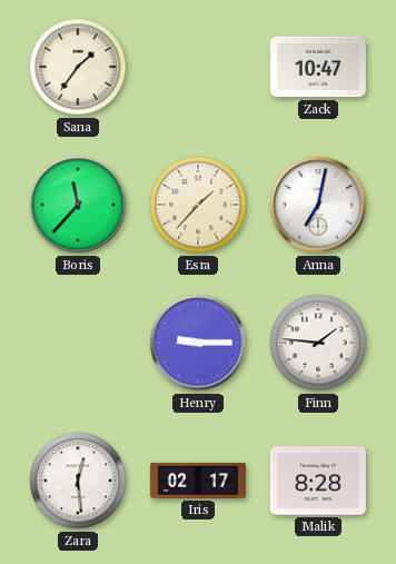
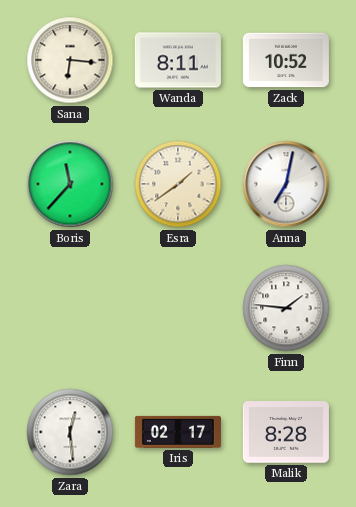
Sana: 1:36 -> 6:16 (70, 60)
Wanda: none -> 8:11 (178, 60)
Zack: 10:47 -> 10:52 (286, 60)
Esra: 1:37 -> 1:39 (178, 184)
Henry: 9:15 -> none (198, 343)
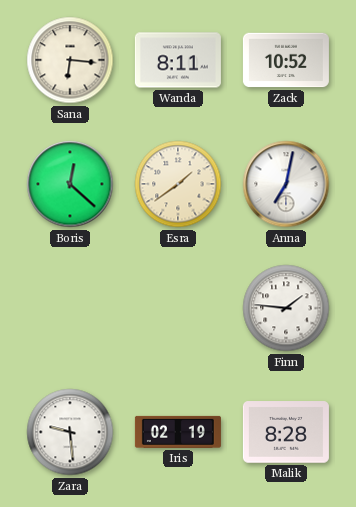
Boris: 11:37 -> 12:22 (70, 184)
Zara: 12:29 -> 9:29 (70, 432)
Iris: 02:17 -> 02:19 (178, 432)
